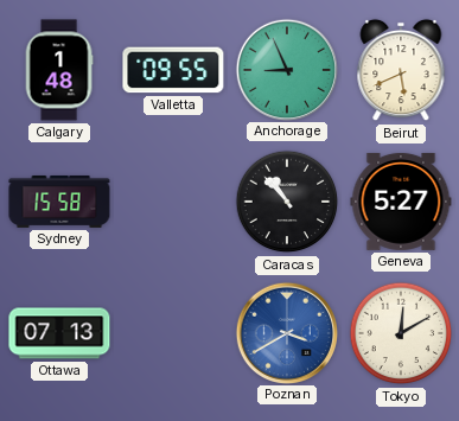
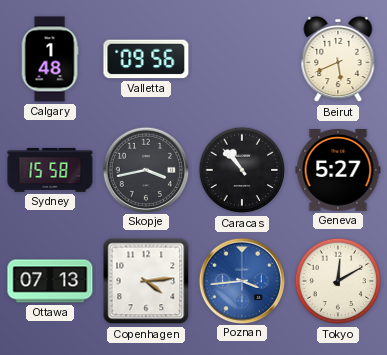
Valletta: 09:55 -> 09:56 (146, 59)
Anchorage: 8:56 -> none (286, 69)
Skopje: none -> 3:43 (145, 169)
Copenhagen: none -> 4:14 (146, 281)
Poznan: 3:40 -> 3:44 (241, 280)
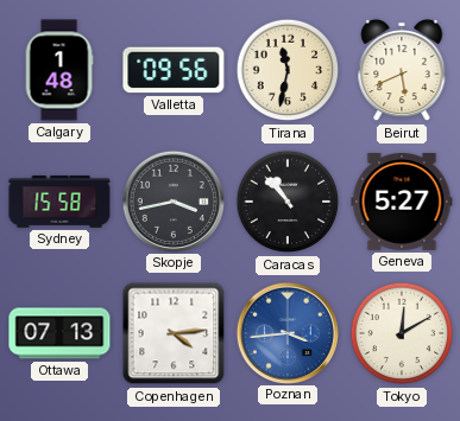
Tirana: none -> 11:32 (288, 70)
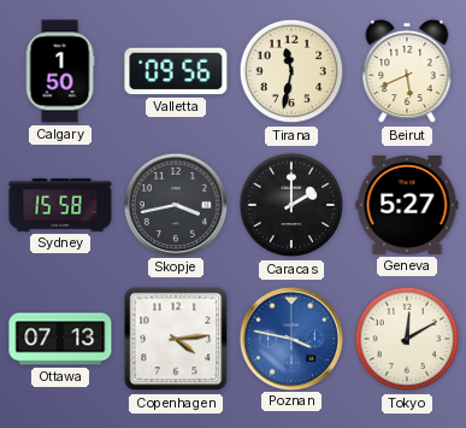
Calgary: 1:48 -> 1:50 (60, 71)
Caracas: 10:53 -> 2:00 (291, 205)
Poznan: 3:44 -> 3:47 (290, 338)
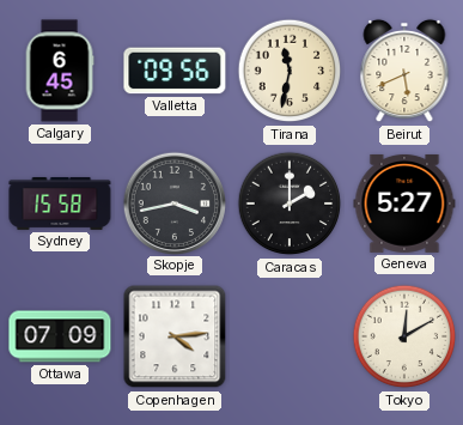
Calgary: 1:50 -> 6:45 (60, 71)
Ottawa: 07:13 -> 07:09 (60, 336)
Poznan: 3:47 -> none (290, 338)
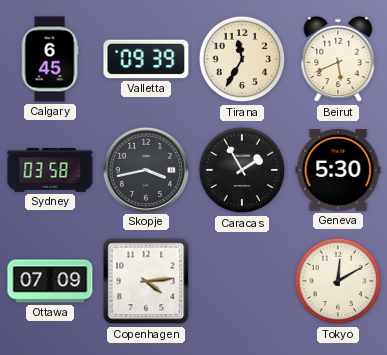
Valletta: 09:56 -> 09:39 (146, 59)
Tirana: 11:32 -> 11:35 (242, 59)
Sydney: 15:58 -> 03:58 (50, 170)
Caracas: 2:00 -> 1:55 (242, 170)
Geneva: 5:27 -> 5:30 (338, 170)
